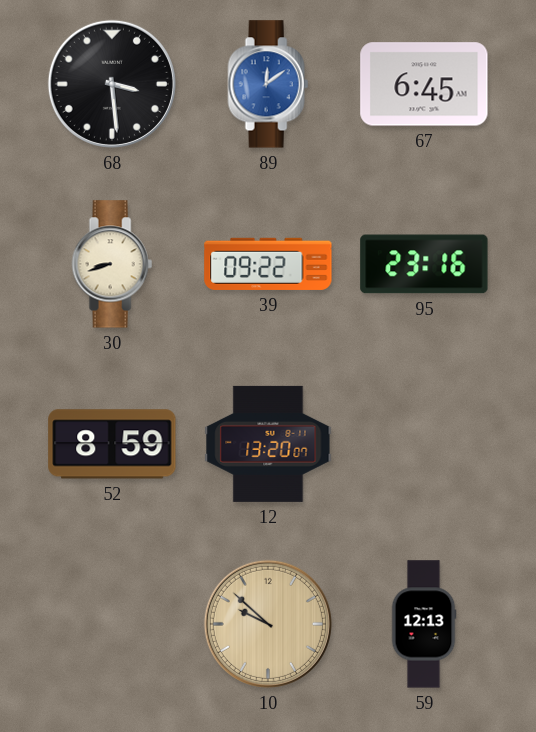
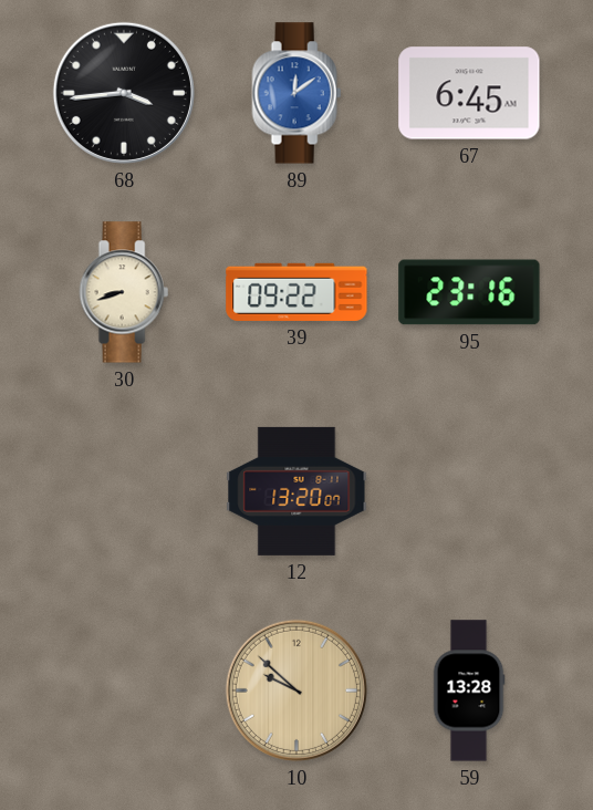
68: 3:29 -> 3:44 (124, 93)
52: 8:59 -> none (112, 444)
59: 12:13 -> 13:28 (469, 690)
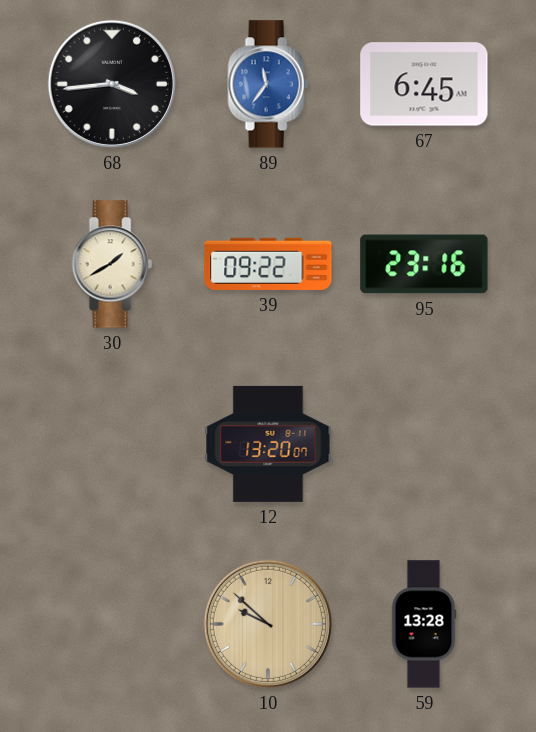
89: 12:09 -> 11:36 (268, 84)
30: 8:42 -> 1:40 (112, 264)
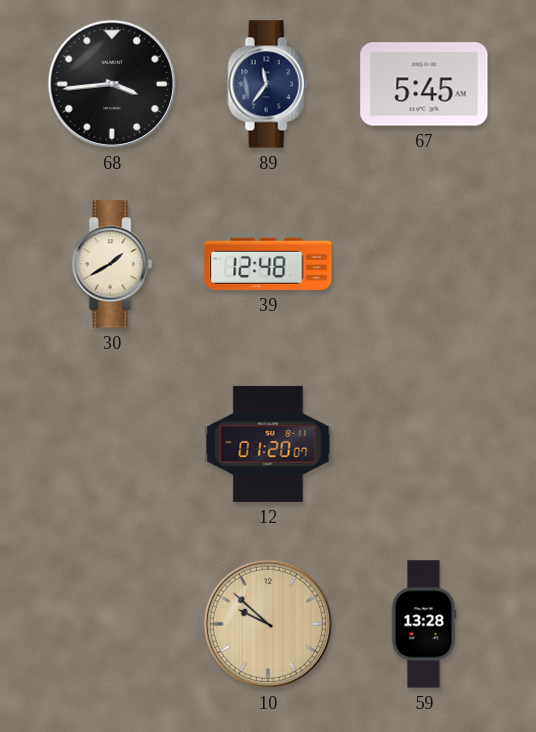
89 dial: blue -> navy (268, 84)
67: 6:45 -> 5:45 (424, 84)
39: 09:22 -> 12:48 (268, 264)
95: 23:16 -> none (424, 264)
12: 13:20 -> 01:20 (268, 444)
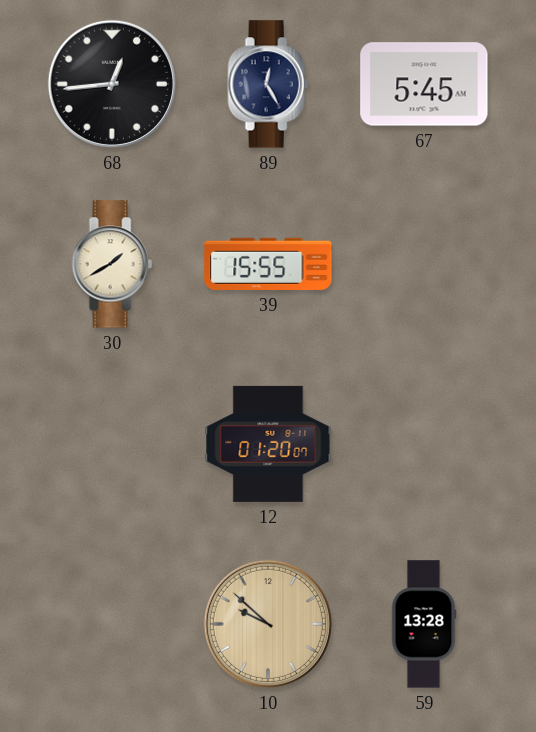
68: 3:44 -> 12:44 (112, 84)
89: 11:36 -> 12:25 (268, 84)
39: 12:48 -> 15:55 (268, 264)
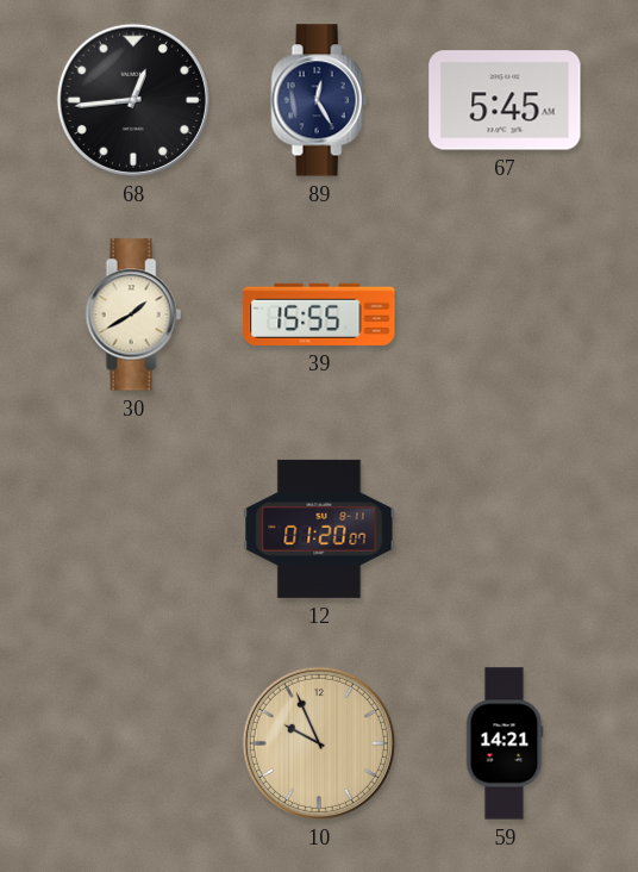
10: 9:52 -> 9:56 (319, 743)
59: 13:28 -> 14:21 (505, 743)
